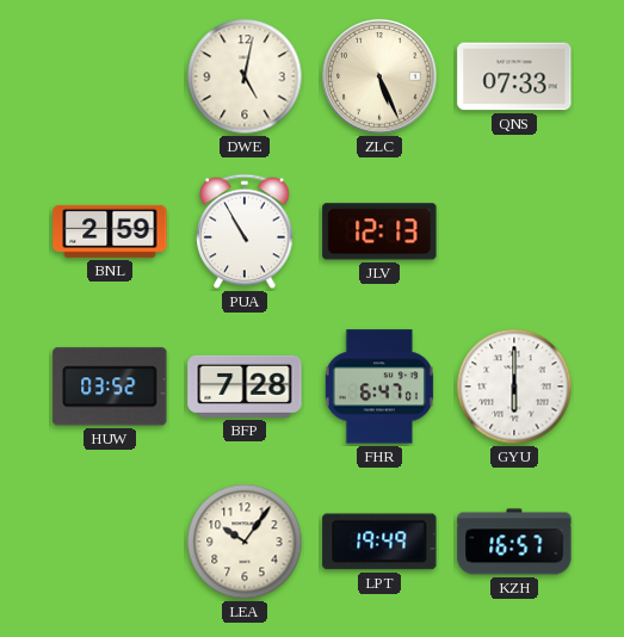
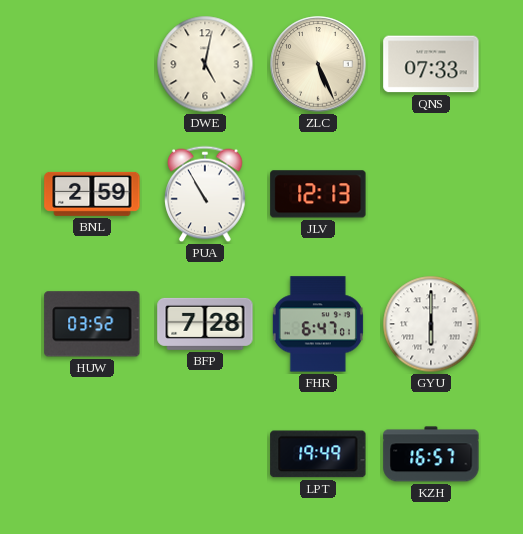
LEA: 10:06 -> none (245, 542)
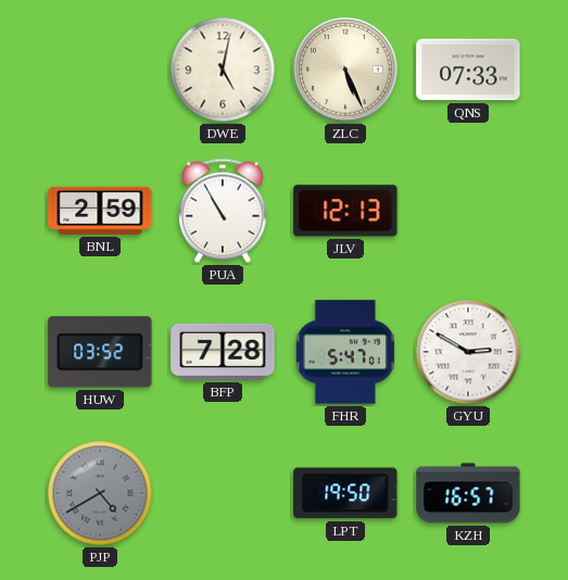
FHR: 6:47 -> 5:47 (345, 352)
GYU: 6:00 -> 2:50 (468, 352)
PJP: none -> 4:40 (100, 493)
LPT: 19:49 -> 19:50 (345, 493)
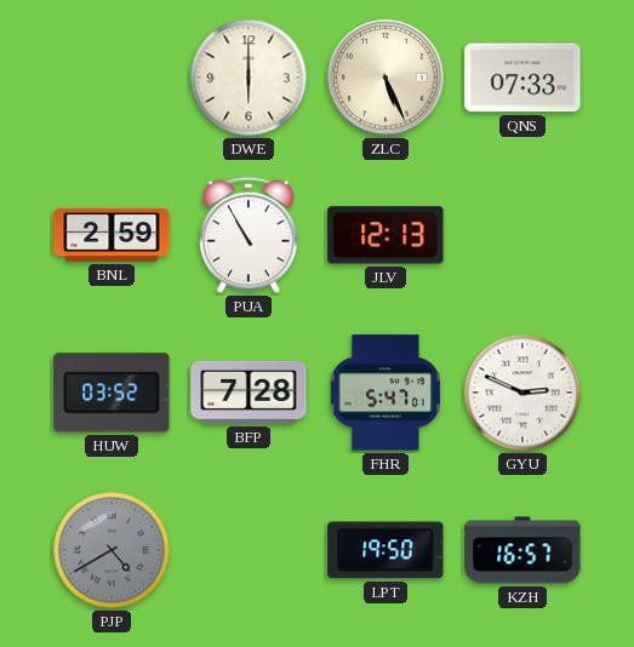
DWE: 5:02 -> 6:00 (249, 78)
GYU: 2:50 -> 2:49 (522, 393)
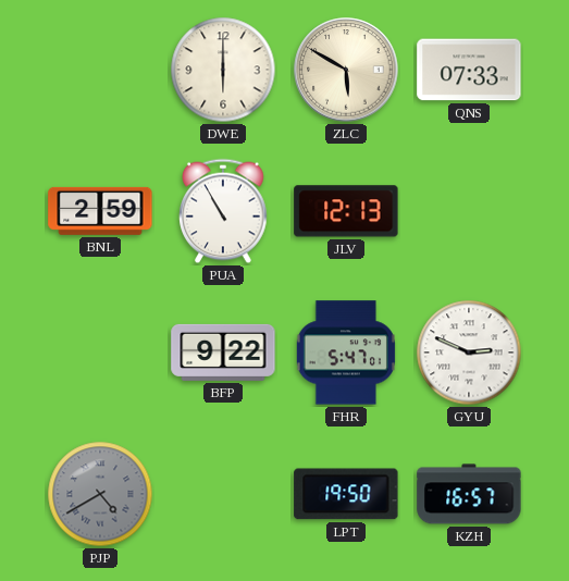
ZLC: 5:26 -> 5:50 (346, 70)
HUW: 03:52 -> none (112, 393)
BFP: 7:28 -> 9:22 (223, 353)
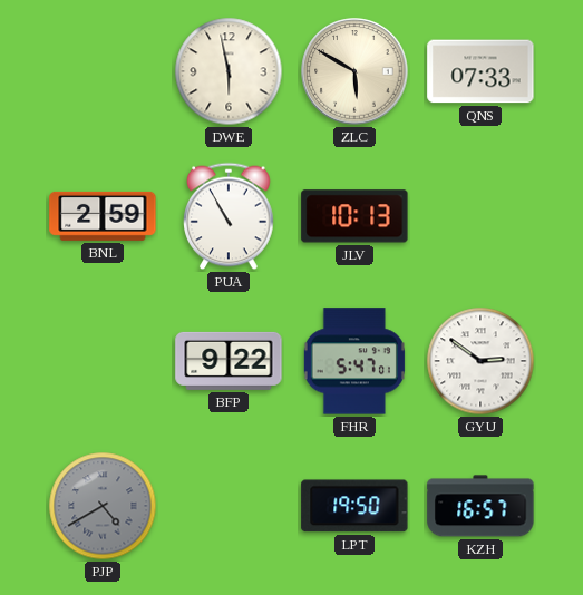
DWE: 6:00 -> 5:58 (229, 71)
JLV: 12:13 -> 10:13 (354, 216)
GYU: 2:49 -> 2:51 (480, 361)
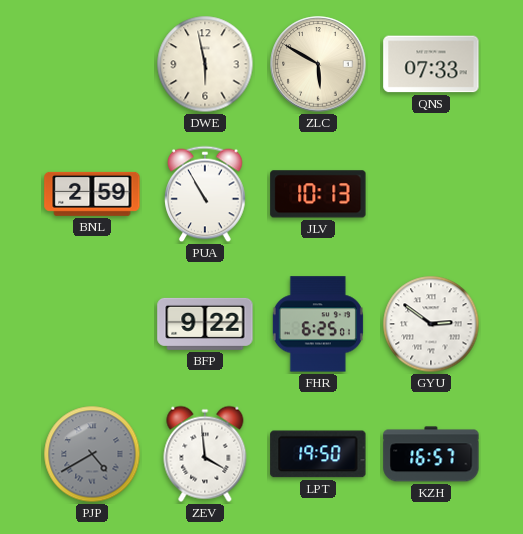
FHR: 5:47 -> 6:25 (318, 324)
ZEV: none -> 3:59 (205, 454)
